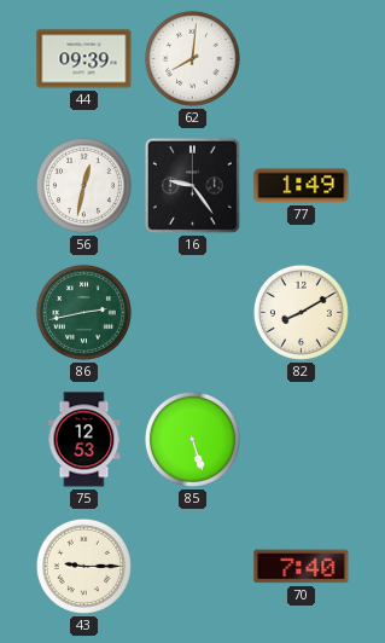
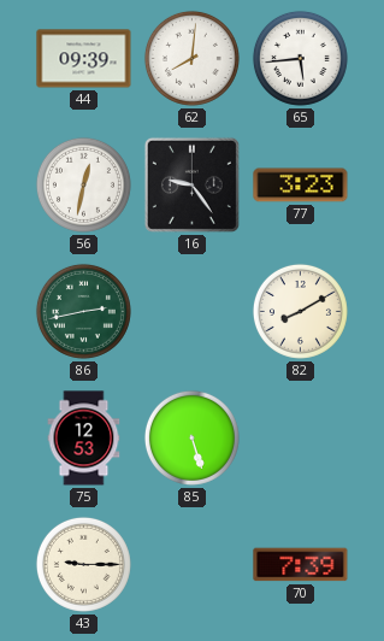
65: none -> 5:44 (300, 58)
77: 1:49 -> 3:23 (301, 186)
70: 7:40 -> 7:39 (301, 565)
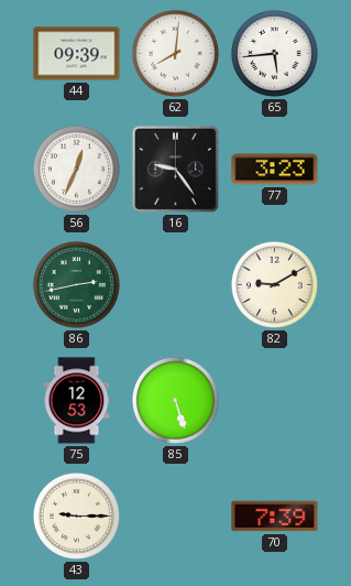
56: 12:32 -> 12:34 (76, 169)
82: 8:10 -> 9:10 (274, 284)
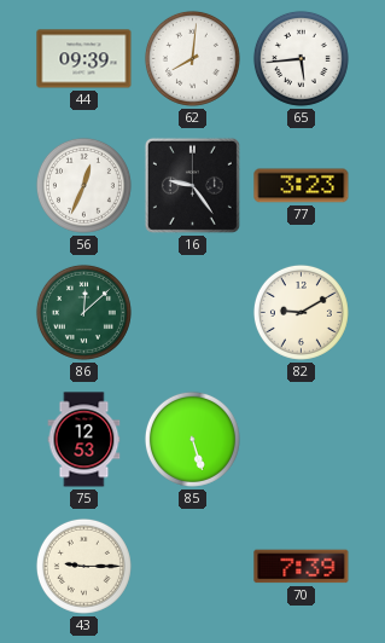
86: 2:43 -> 12:08 (83, 312)
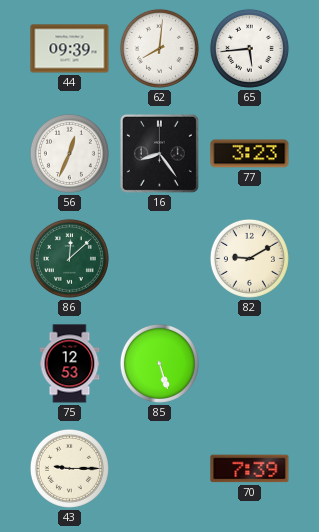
16: 9:24 -> 8:24 (159, 153)
